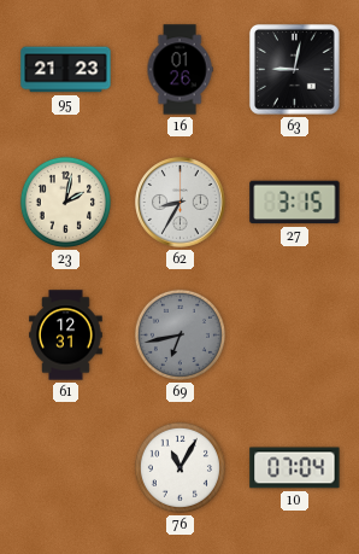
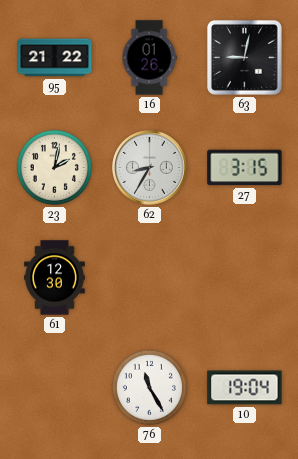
95: 21:23 -> 21:22 (55, 58)
61: 12:31 -> 12:30 (55, 278)
69: 6:43 -> none (179, 334)
76: 11:05 -> 11:25 (149, 387)
10: 07:04 -> 19:04 (245, 388)
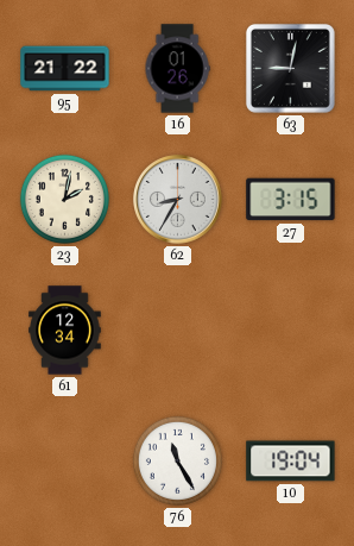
61: 12:30 -> 12:34 (65, 331)
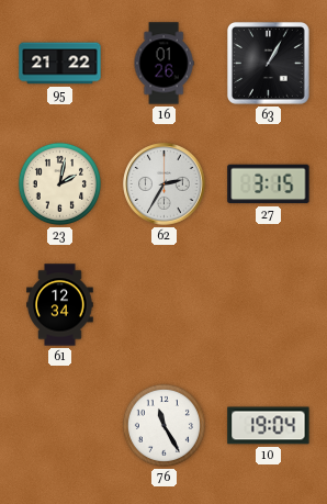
63: 9:02 -> 1:05 (268, 63)
62: 8:35 -> 2:35 (165, 184)
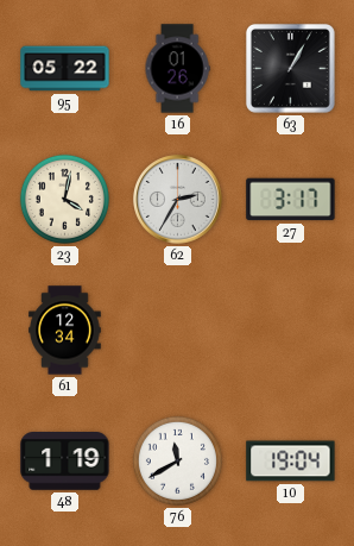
95: 21:22 -> 05:22 (65, 69)
23: 2:02 -> 4:02 (64, 199)
27: 3:15 -> 3:17 (291, 200)
48: none -> 1:19 (65, 462)
76: 11:25 -> 11:40 (177, 460)
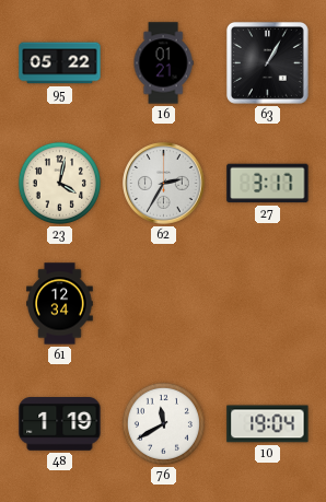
16: 01:26 -> 01:21 (163, 63)
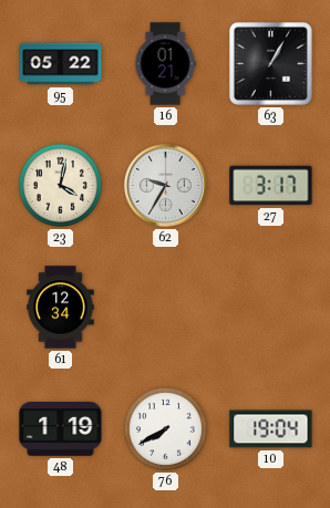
62: 2:35 -> 9:35 (166, 186)
76: 11:40 -> 7:40 (165, 428)
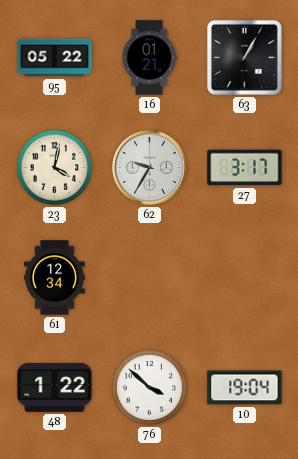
48: 1:19 -> 1:22 (55, 388)
76: 7:40 -> 3:52 (149, 387)
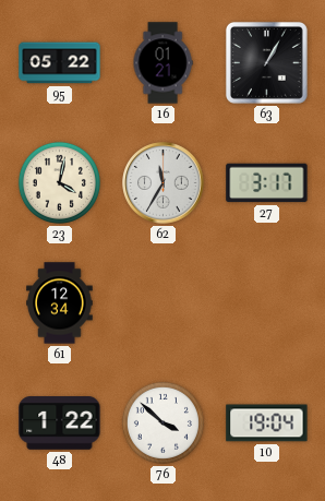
62: 9:35 -> 11:35 (164, 183)
